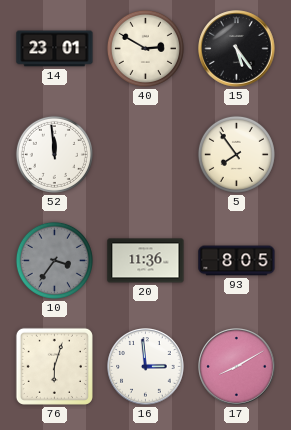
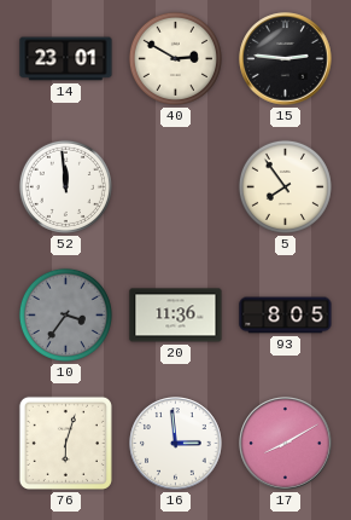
15: 5:24 -> 2:46 (286, 59)
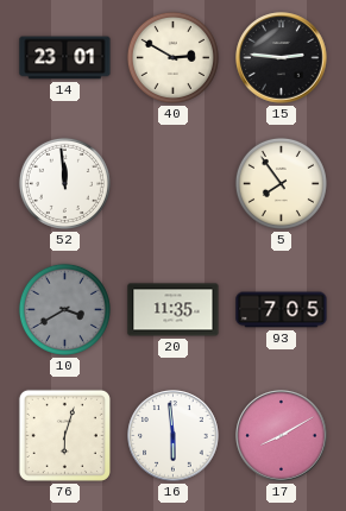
10: 3:36 -> 3:40 (64, 309)
20: 11:36 -> 11:35 (174, 310)
93: 8:05 -> 7:05 (282, 310)
16: 2:59 -> 5:59 (174, 436)
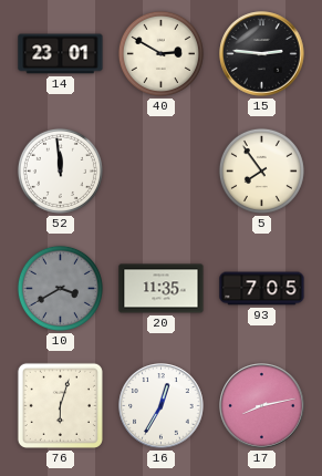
16: 5:59 -> 12:35 (162, 406)
17: 8:10 -> 8:13 (262, 406)
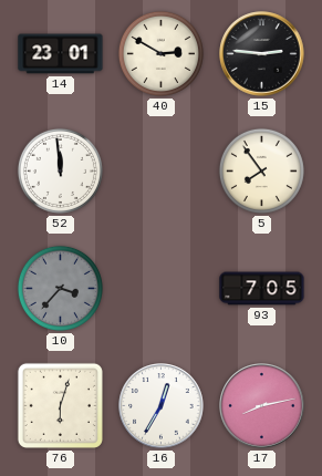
10: 3:40 -> 3:37 (60, 288)
20: 11:35 -> none (162, 289)
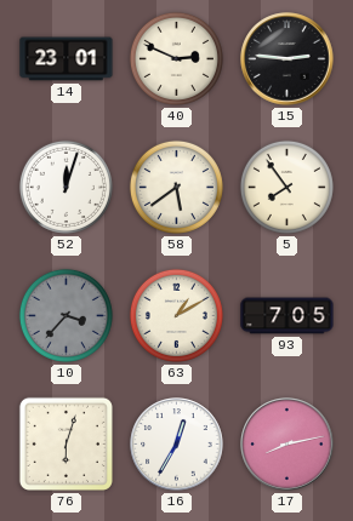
40: 2:50 -> 2:49 (176, 58)
52: 11:59 -> 12:03 (66, 187)
58: none -> 5:39 (176, 187)
63: none -> 1:10 (176, 315)
